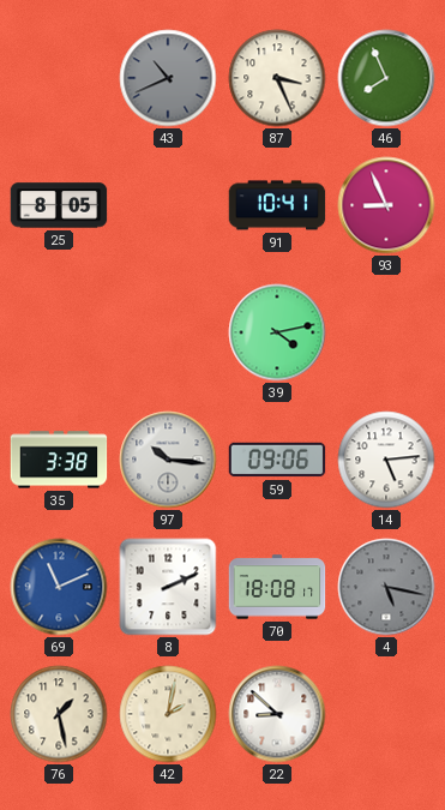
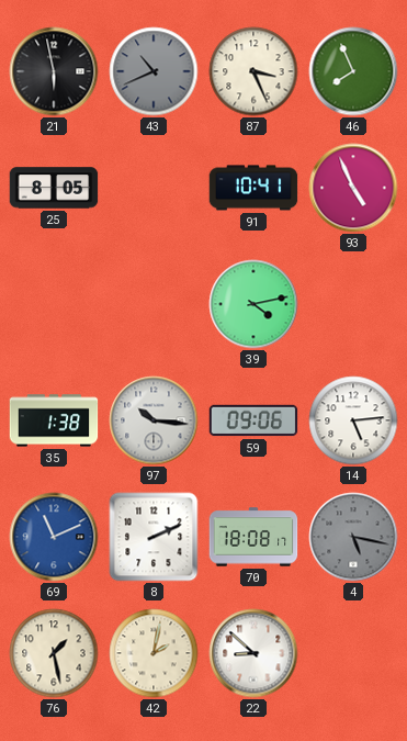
21: none -> 5:58 (54, 71)
93: 8:56 -> 4:56 (353, 188)
35: 3:38 -> 1:38 (54, 420)
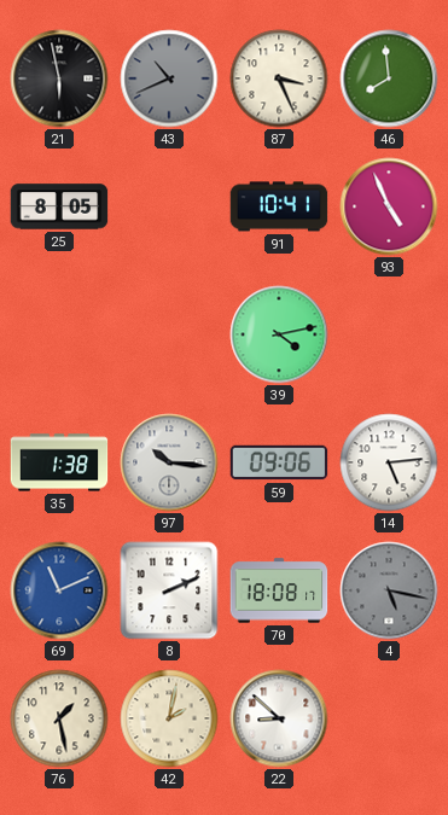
46: 7:56 -> 7:59 (389, 78)
